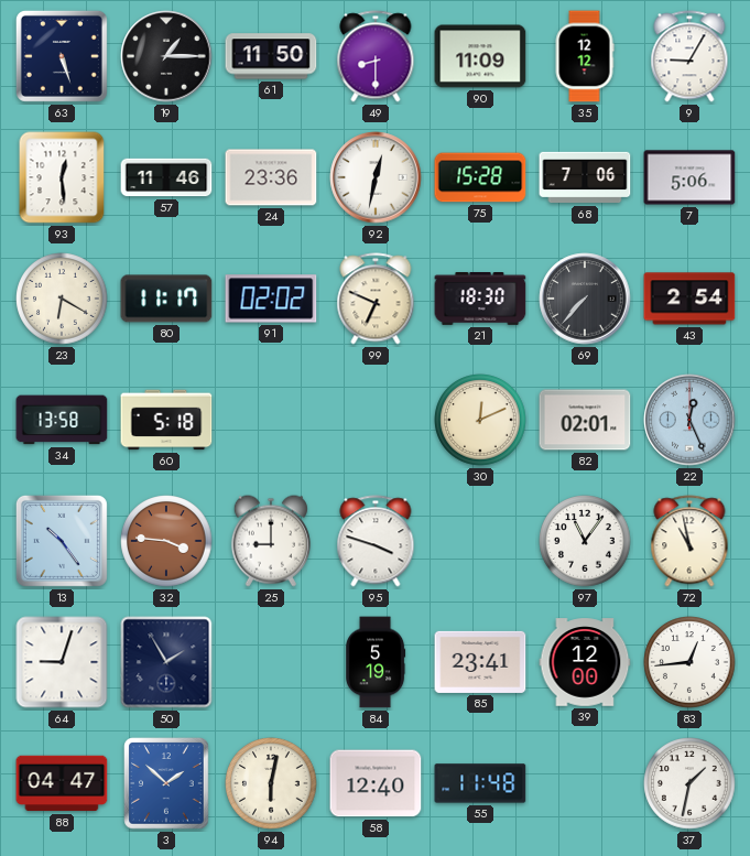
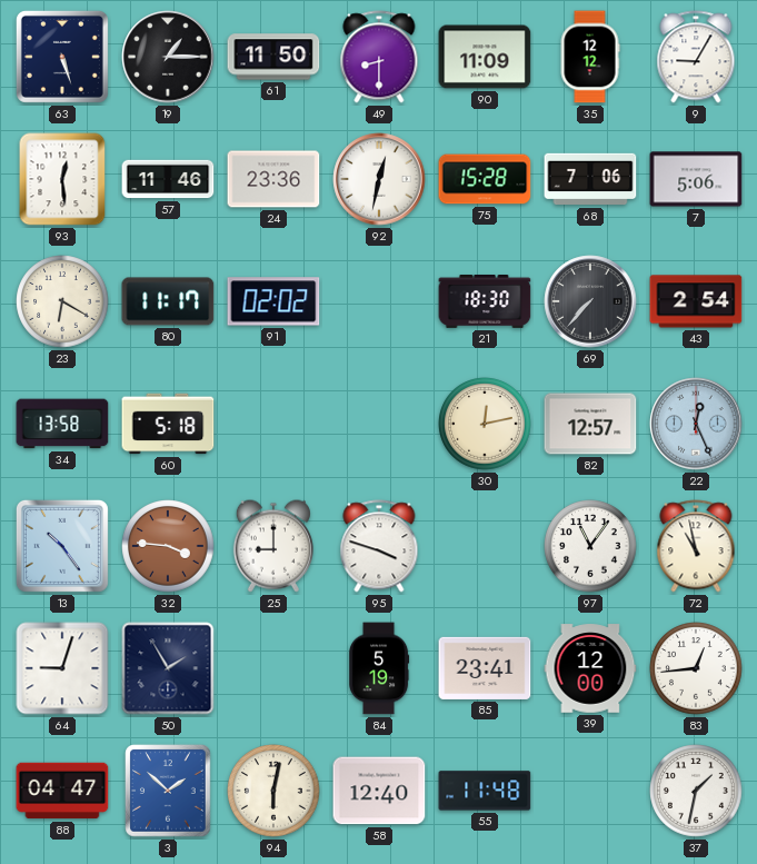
99: 6:49 -> none (376, 299)
30: 12:11 -> 12:13 (485, 424)
82: 02:01 -> 12:57 (590, 424)
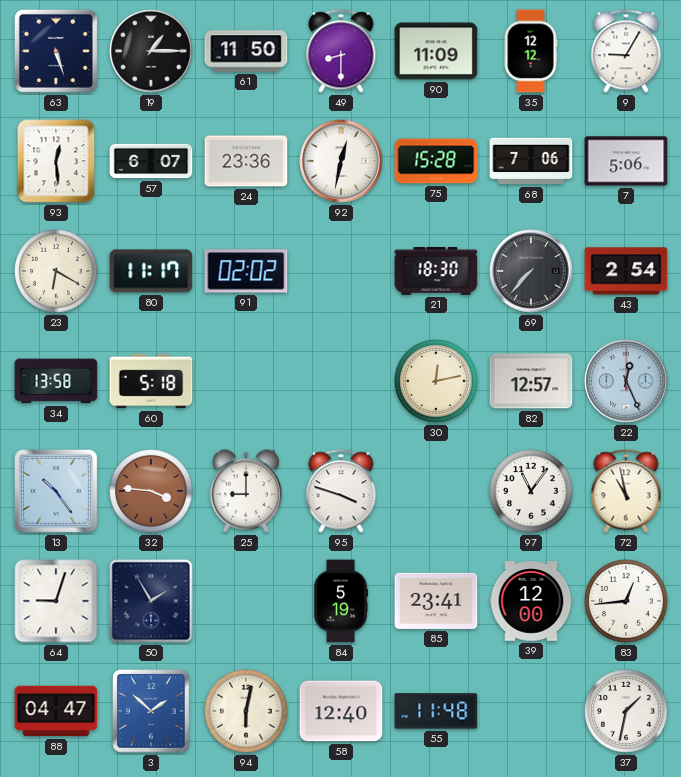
57: 11:46 -> 6:07 (151, 161)
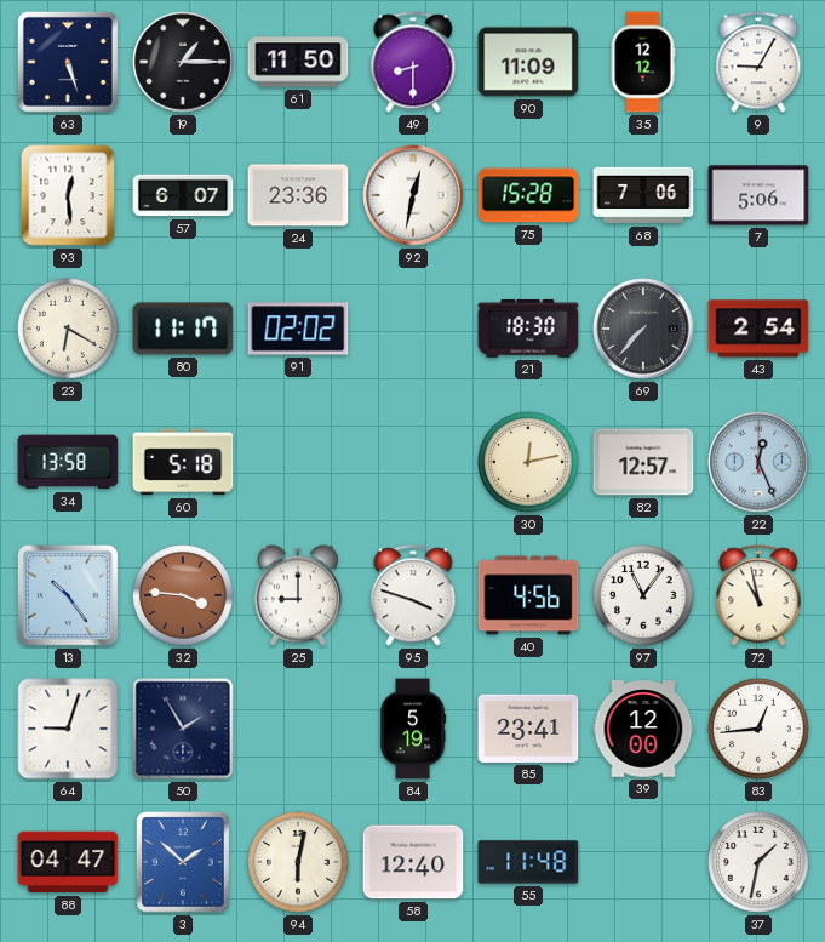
40: none -> 4:56 (528, 595)
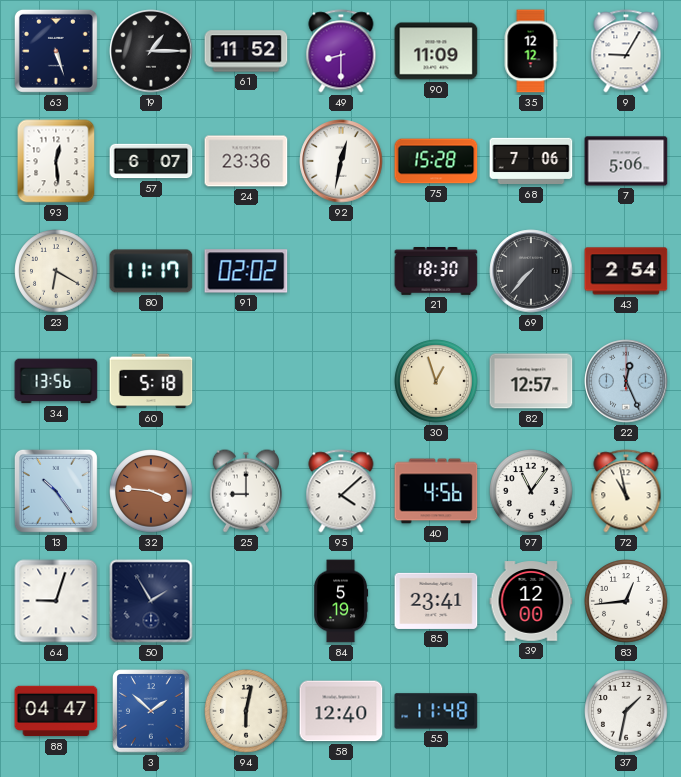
61: 11:50 -> 11:52 (246, 51)
34: 13:58 -> 13:56 (56, 381)
30: 12:13 -> 12:57 (436, 381)
95: 3:48 -> 4:08 (341, 491)
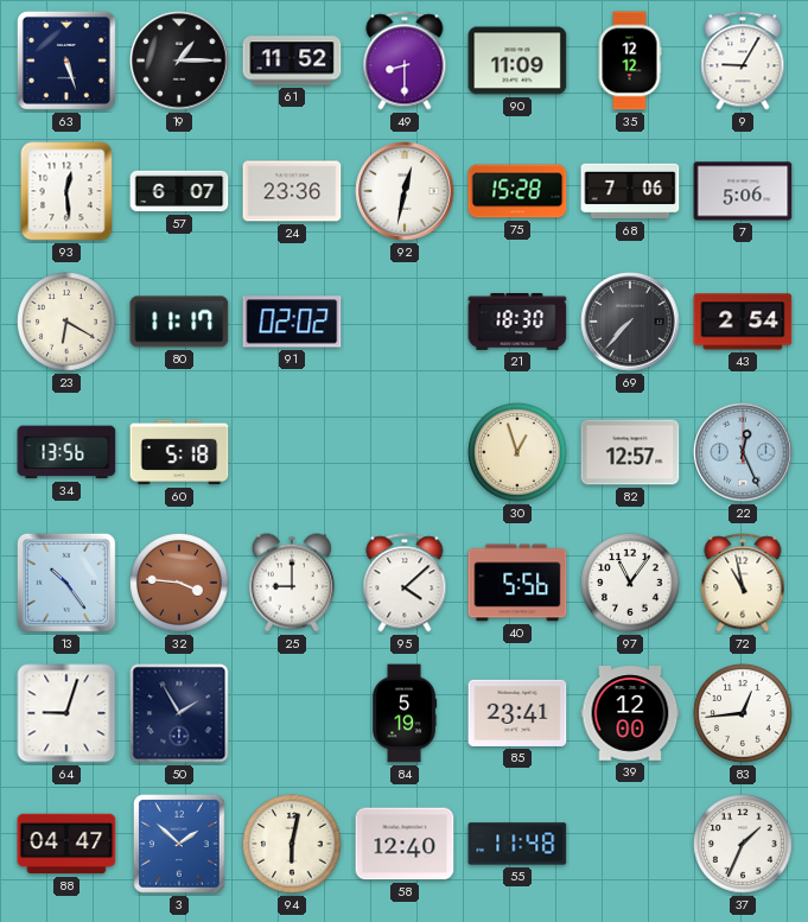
40: 4:56 -> 5:56 (517, 583)
37: 1:32 -> 1:34 (743, 844)
